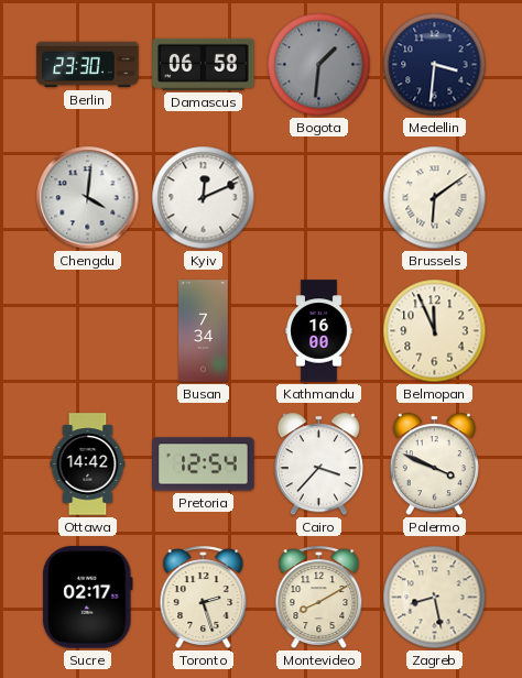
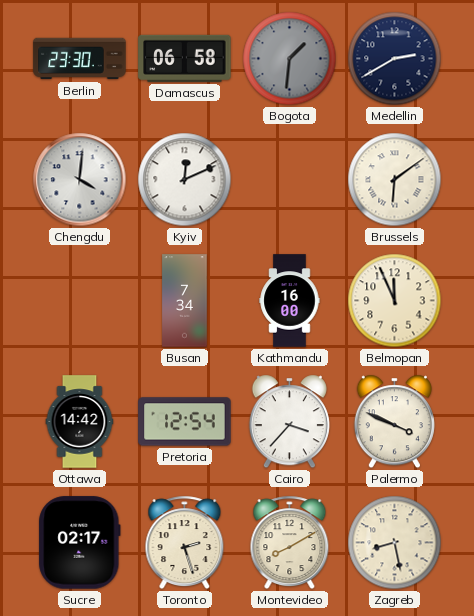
Medellin: 3:31 -> 2:40 (395, 59)
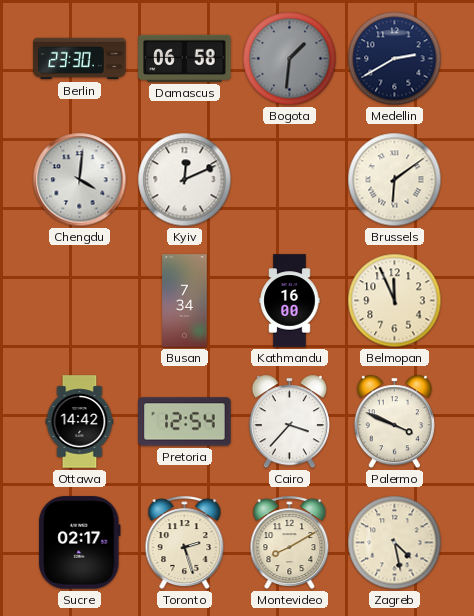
Zagreb: 8:28 -> 4:28 (395, 543)
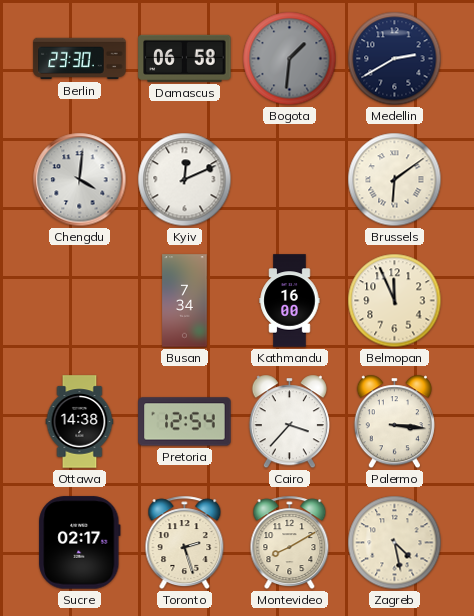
Ottawa: 14:42 -> 14:38 (80, 422)
Palermo: 3:49 -> 3:16 (394, 422)
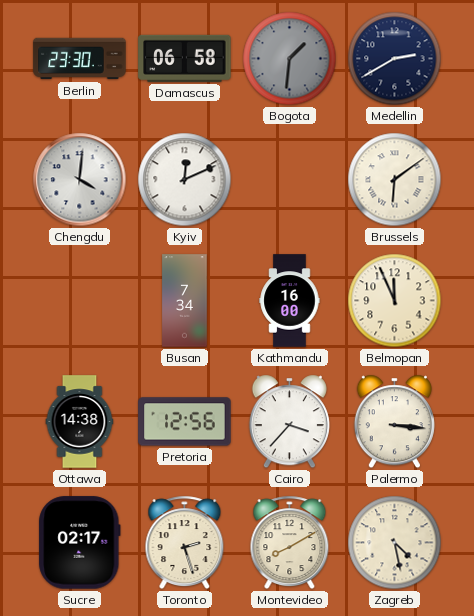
Pretoria: 12:54 -> 12:56 (185, 422)
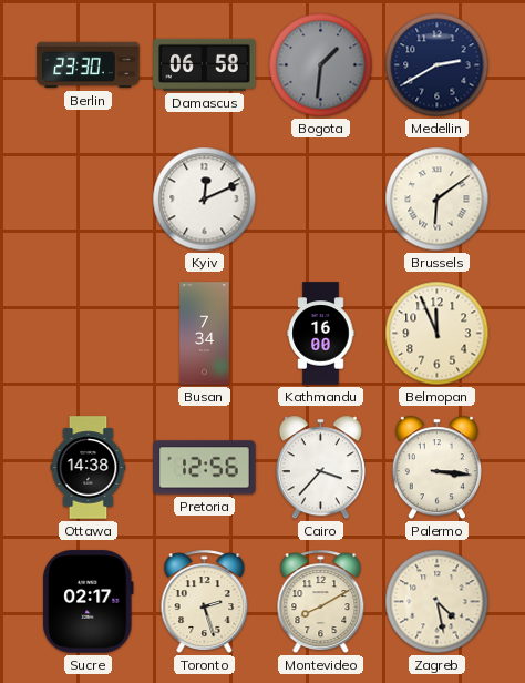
Chengdu: 4:01 -> none (80, 180)
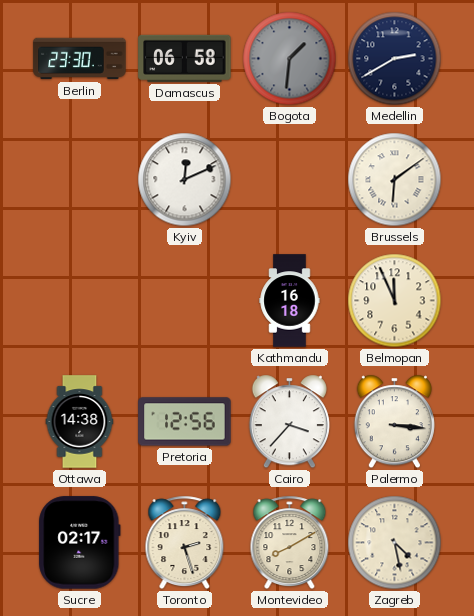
Busan: 7:34 -> none (205, 334)
Kathmandu: 16:00 -> 16:18 (290, 301)
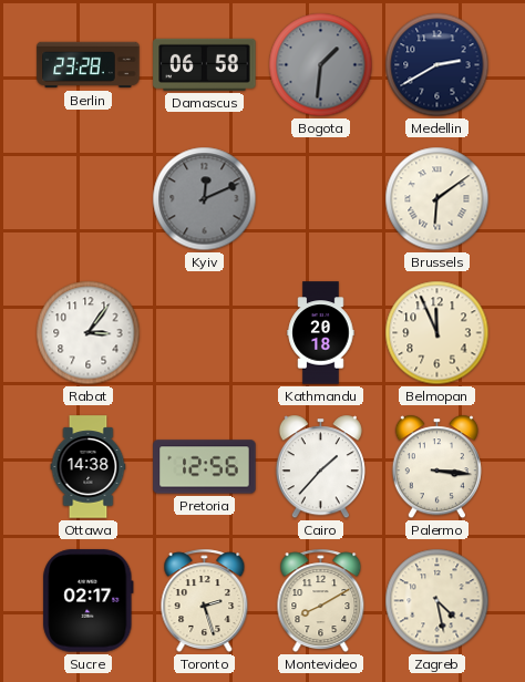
Berlin: 23:30 -> 23:28 (89, 65)
Kyiv dial: white -> grey (205, 199)
Rabat: none -> 3:06 (89, 333)
Kathmandu: 16:18 -> 20:18 (321, 333)
Cairo: 3:37 -> 1:37 (320, 467)
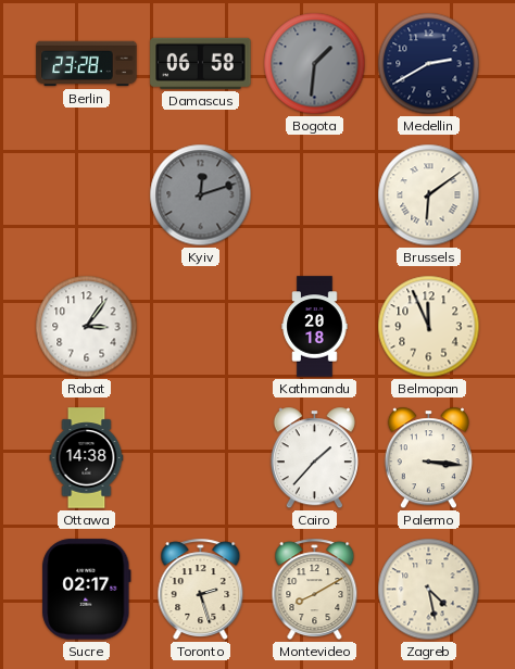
Kyiv: 12:11 -> 12:12 (201, 195)
Pretoria: 12:56 -> none (205, 467)
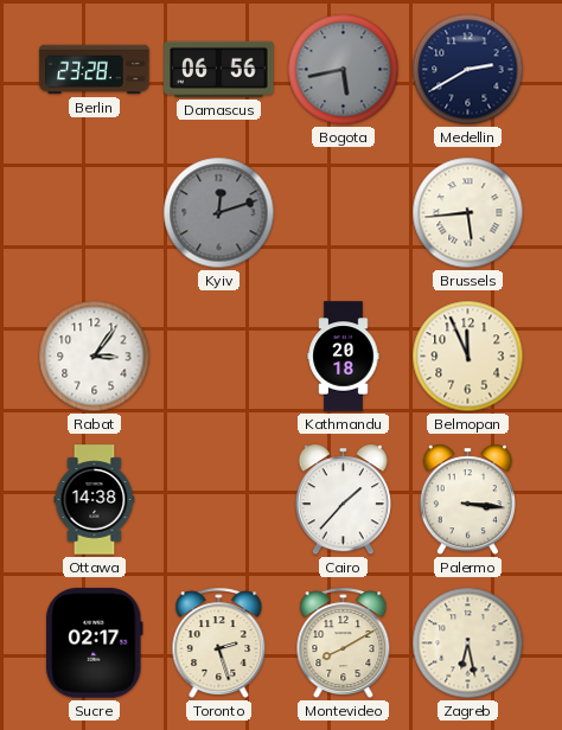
Damascus: 06:58 -> 06:56 (219, 69)
Bogota: 1:31 -> 5:43 (344, 70)
Brussels: 6:09 -> 5:44 (468, 213)
Zagreb: 4:28 -> 6:28 (468, 643)
